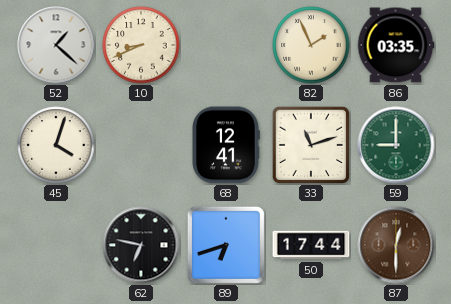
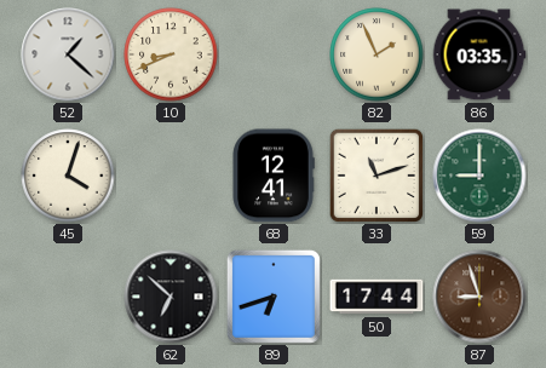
62: 6:47 -> 6:52 (171, 297)
87: 12:30 -> 8:57 (479, 297)
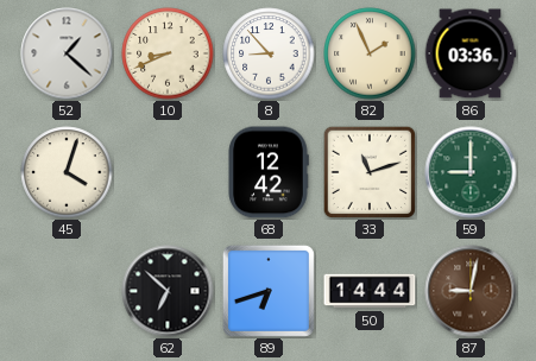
8: none -> 8:53 (269, 53)
86: 03:35 -> 03:36 (471, 53)
68: 12:41 -> 12:42 (269, 172)
50: 17:44 -> 14:44 (370, 291)
87: 8:57 -> 9:02 (471, 291)
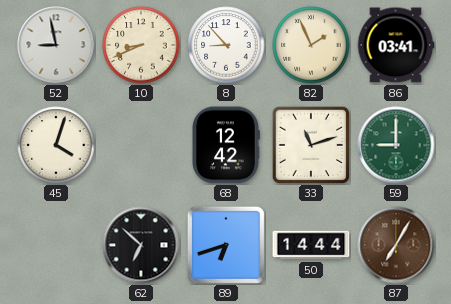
52: 1:22 -> 8:58 (56, 45)
86: 03:36 -> 03:41 (396, 45)
87: 9:02 -> 7:05 (396, 245)
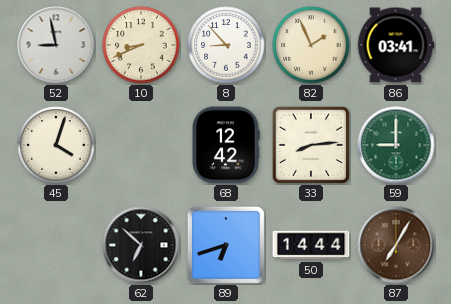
33: 11:12 -> 8:14 (311, 145)
